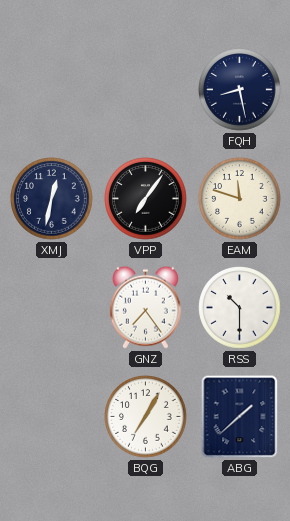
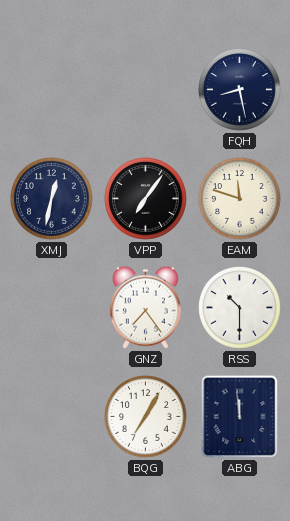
ABG: 1:38 -> 11:59 (240, 417)
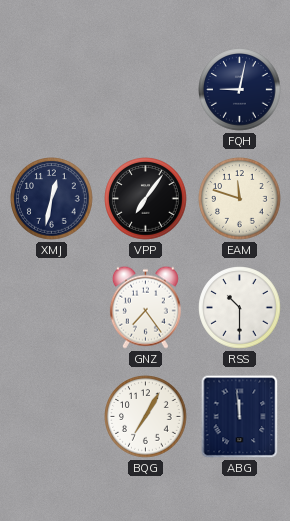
FQH: 8:28 -> 9:02 (240, 90)
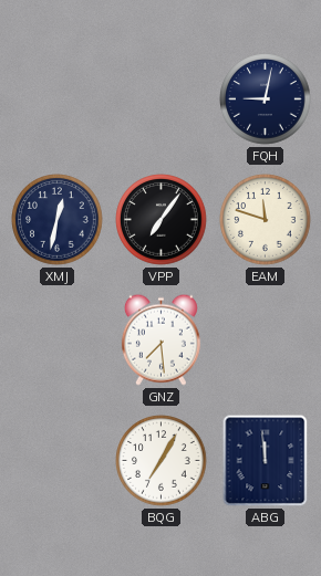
GNZ: 7:24 -> 7:29 (161, 339)
RSS: 10:30 -> none (240, 308)
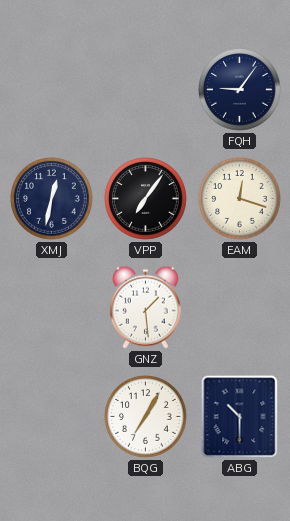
FQH: 9:02 -> 9:06 (240, 90)
EAM: 11:48 -> 12:18 (240, 199)
GNZ: 7:29 -> 1:29 (145, 307)
ABG: 11:59 -> 10:30 (240, 417)
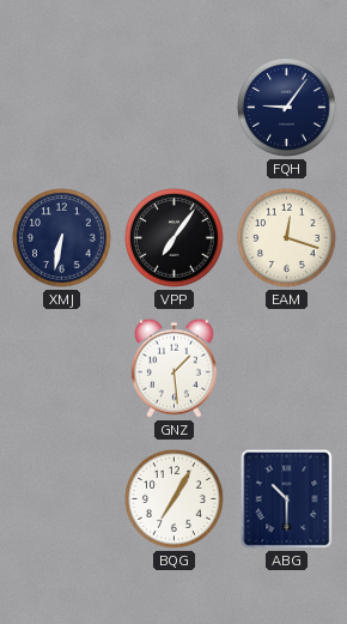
XMJ: 12:32 -> 6:32 (62, 238)
